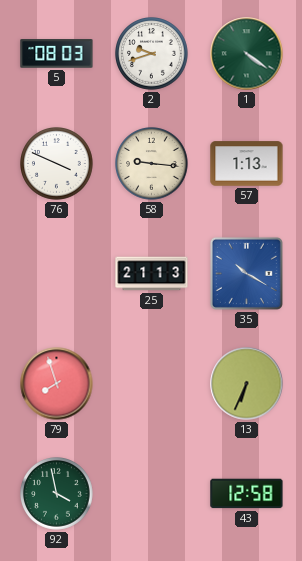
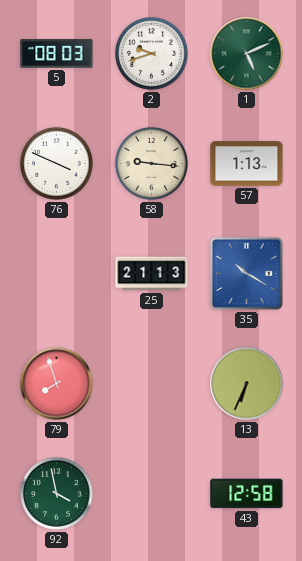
1: 4:21 -> 5:11 (247, 54)
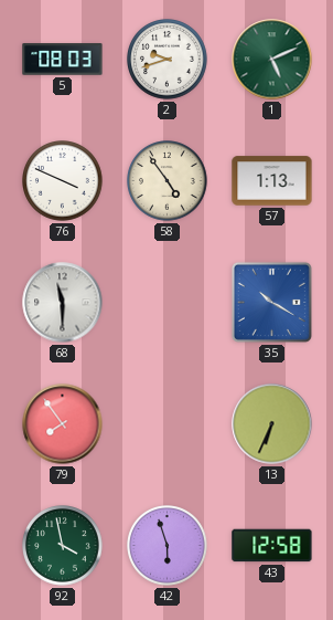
58: 9:16 -> 4:54 (168, 181)
68: none -> 11:30 (63, 303)
25: 21:13 -> none (152, 274)
79: 7:57 -> 7:54 (63, 424)
42: none -> 5:57 (168, 546)
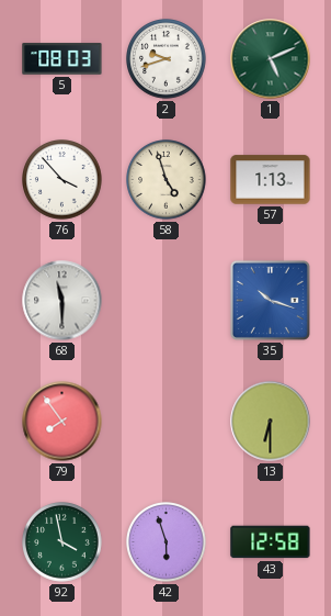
76: 3:49 -> 3:53 (62, 180)
58: 4:54 -> 4:57 (167, 180)
35: 10:20 -> 10:18 (270, 300)
13: 6:34 -> 6:30 (271, 422)
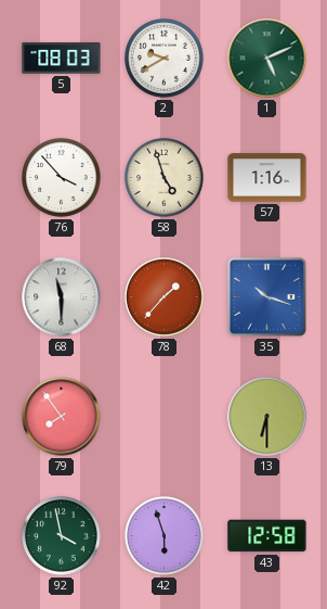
2: 9:42 -> 9:40 (165, 59)
57: 1:13 -> 1:16 (267, 178)
78: none -> 1:37 (165, 297)
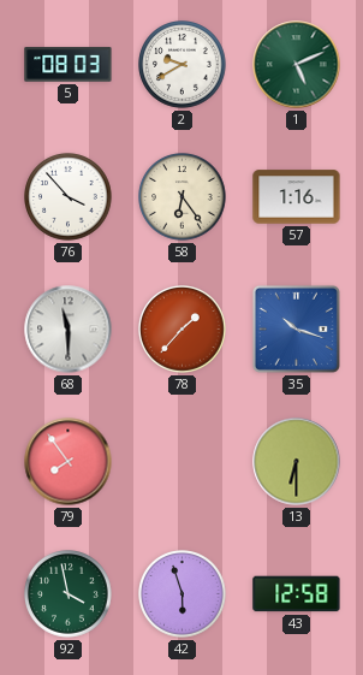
58: 4:57 -> 6:24 (183, 197)
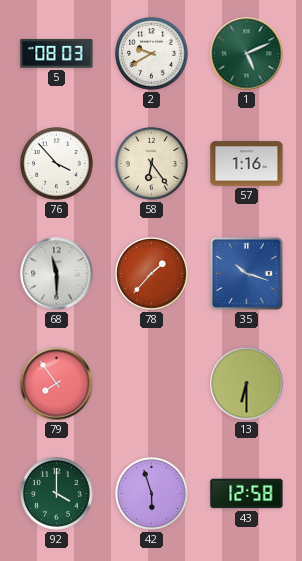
92: 3:58 -> 4:00 (57, 494)
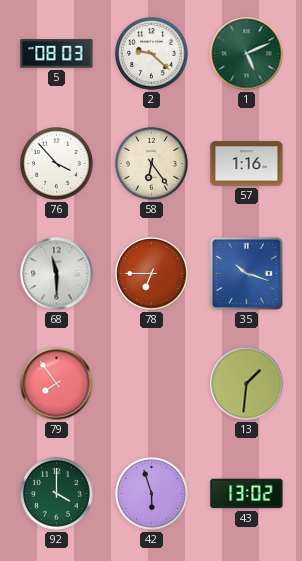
2: 9:40 -> 9:22 (152, 54)
78: 1:37 -> 6:45 (152, 274)
13: 6:30 -> 1:31 (247, 384)
43: 12:58 -> 13:02 (247, 494)
